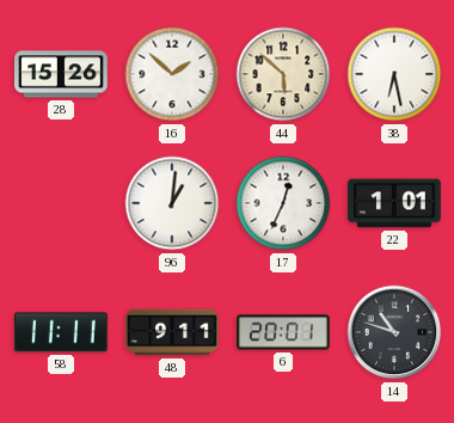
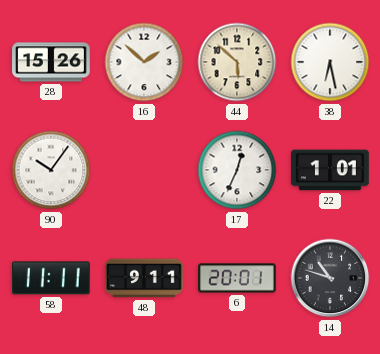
90: none -> 10:06 (51, 170)
96: 1:01 -> none (172, 203)
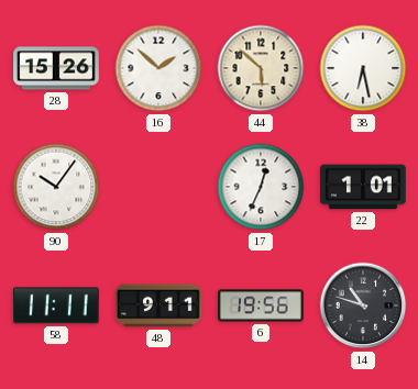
6: 20:01 -> 19:56 (261, 305)
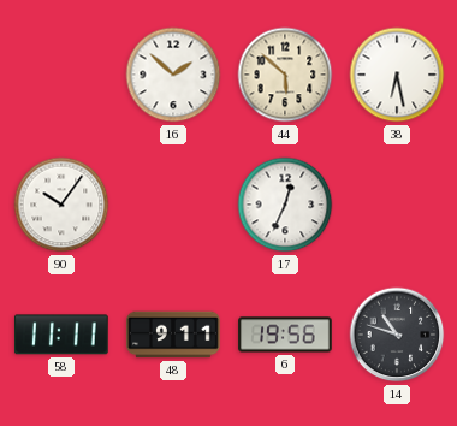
28: 15:26 -> none (56, 68)
22: 1:01 -> none (363, 187)
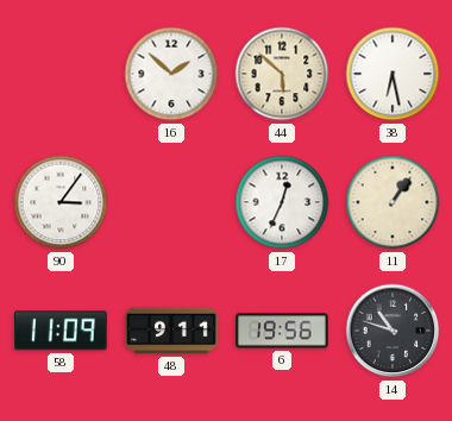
90: 10:06 -> 3:06 (61, 202)
11: none -> 1:06 (393, 202)
58: 11:11 -> 11:09 (61, 331)
